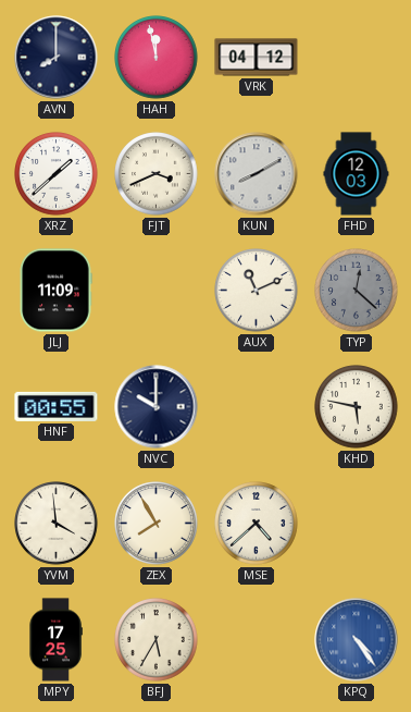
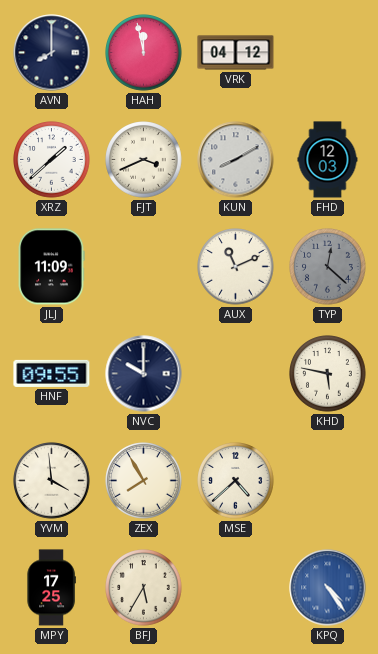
HNF: 00:55 -> 09:55 (52, 373)
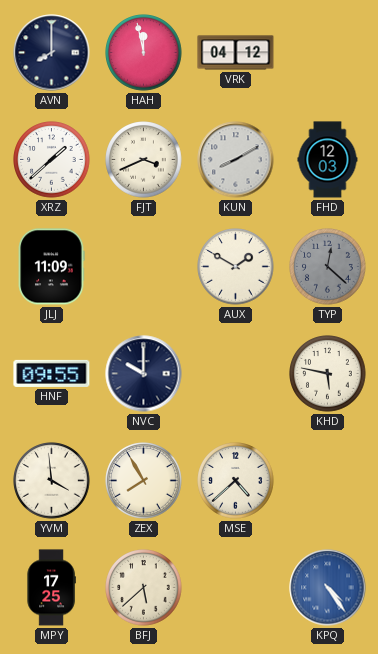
AUX: 11:11 -> 1:50 (236, 267)
BFJ: 5:35 -> 5:38 (144, 588)
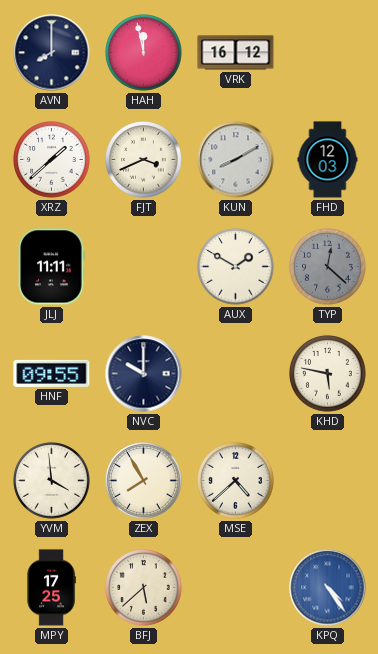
VRK: 04:12 -> 16:12 (236, 53)
JLJ: 11:09 -> 11:11 (51, 267)
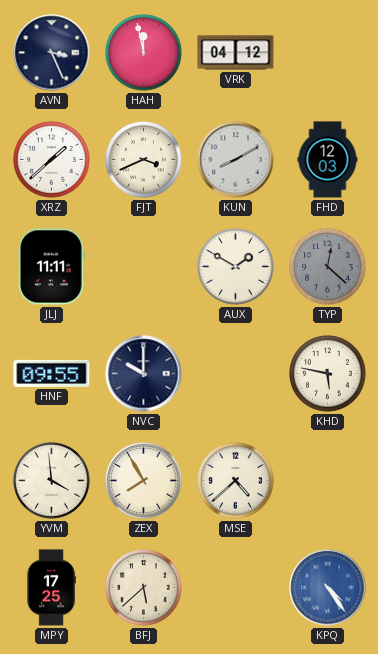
AVN: 8:00 -> 3:26 (52, 53)
VRK: 16:12 -> 04:12 (236, 53)
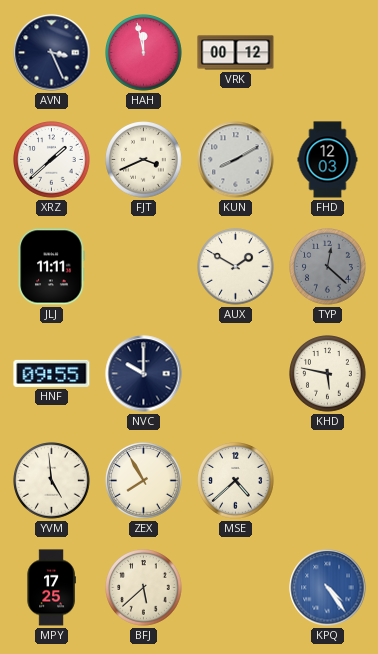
VRK: 04:12 -> 00:12 (236, 53)
YVM: 3:59 -> 4:59 (52, 481)
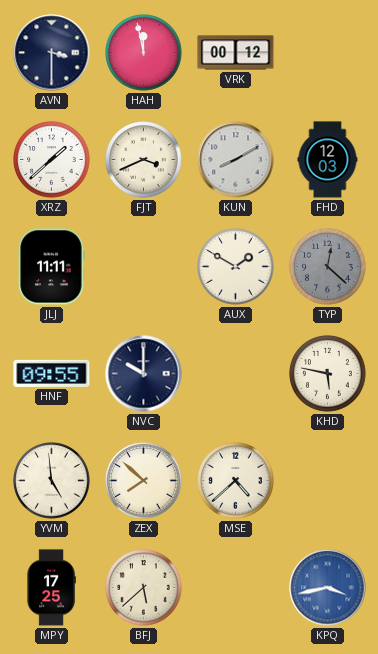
AVN: 3:26 -> 3:30 (52, 53)
ZEX: 7:55 -> 7:52 (144, 481)
KPQ: 4:24 -> 3:43 (328, 588)
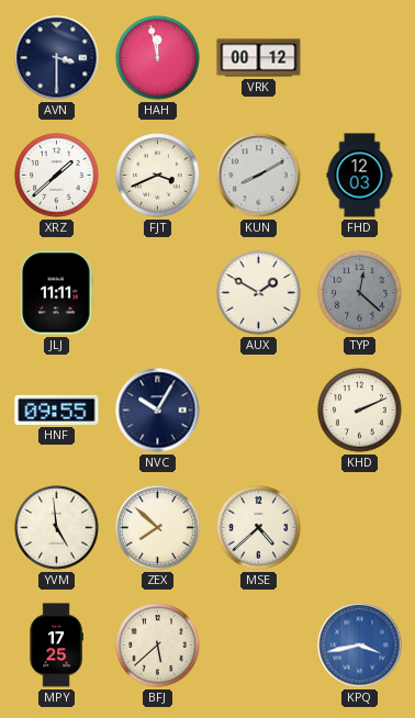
NVC: 10:00 -> 10:05 (158, 411)
KHD: 5:47 -> 2:11 (360, 411)
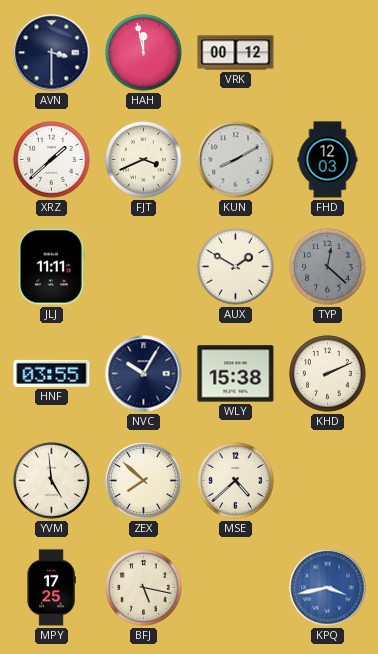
HNF: 09:55 -> 03:55 (52, 373)
WLY: none -> 15:38 (236, 374)
BFJ: 5:38 -> 5:17 (144, 588)
